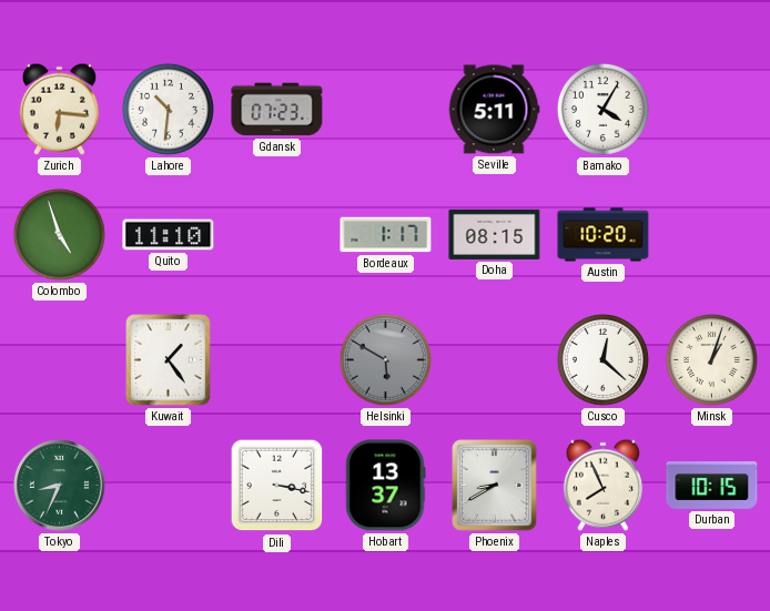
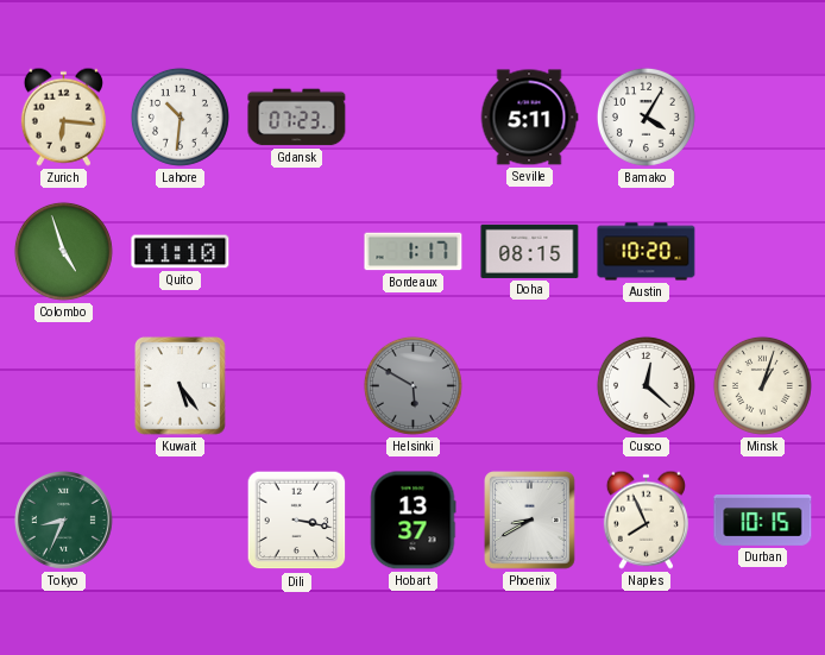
Kuwait: 1:24 -> 5:24 (181, 386)
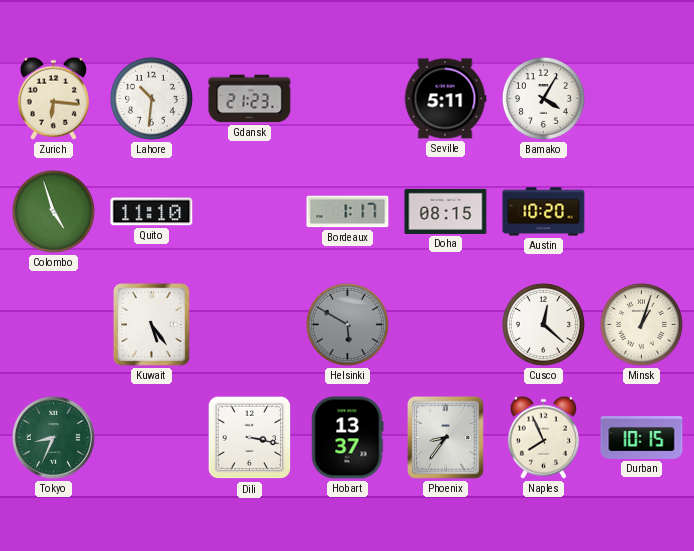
Gdansk: 07:23 -> 21:23 (250, 99)
Phoenix: 8:40 -> 8:36 (446, 438)
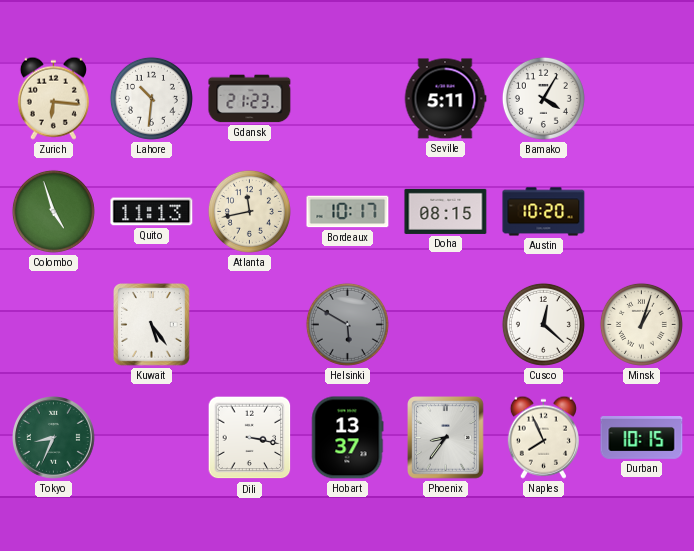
Quito: 11:10 -> 11:13 (152, 212)
Atlanta: none -> 11:43 (249, 211)
Bordeaux: 1:17 -> 10:17 (348, 212)
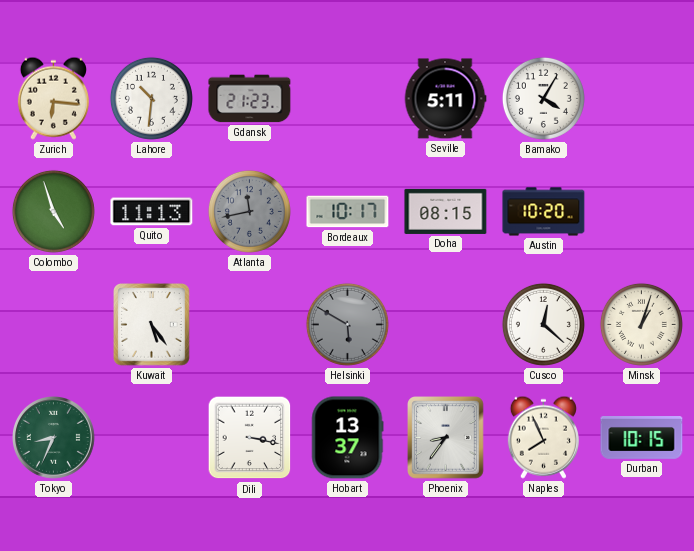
Atlanta dial: cream -> grey (249, 211)
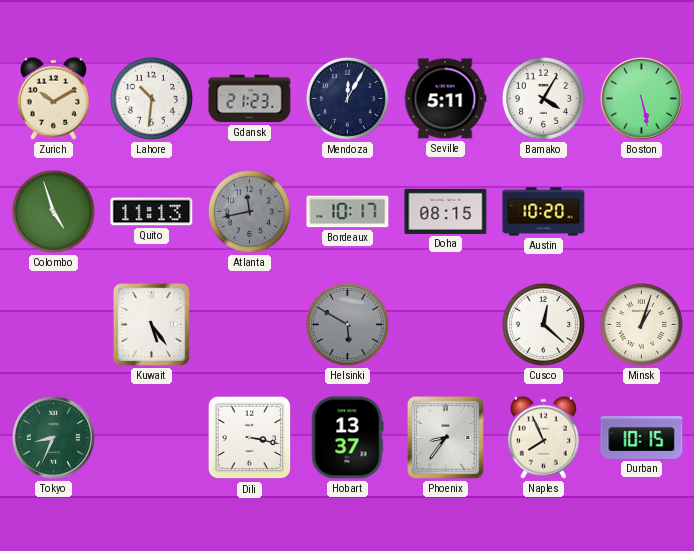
Zurich: 6:16 -> 10:10 (53, 98)
Mendoza: none -> 12:05 (347, 98)
Boston: none -> 5:28 (642, 99)
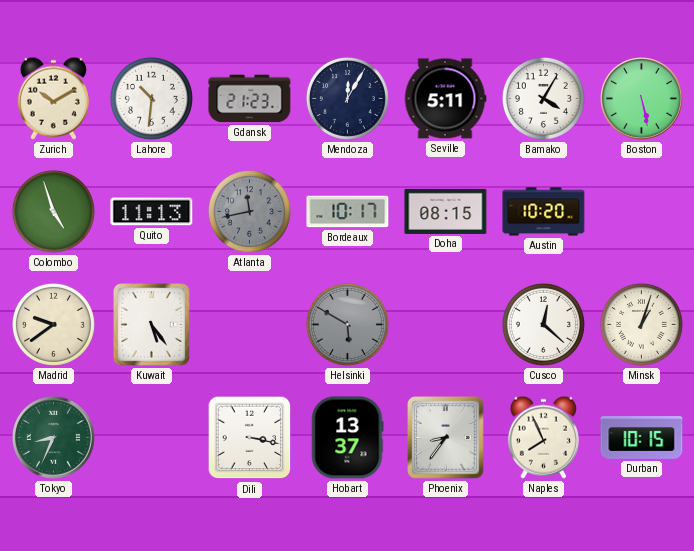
Madrid: none -> 9:39 (53, 324)
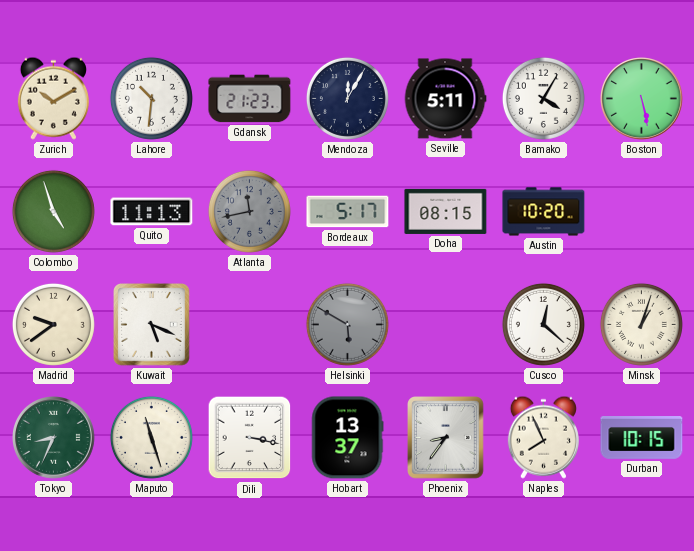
Bordeaux: 10:17 -> 5:17 (348, 212)
Kuwait: 5:24 -> 5:19 (152, 325)
Maputo: none -> 11:27 (151, 437)
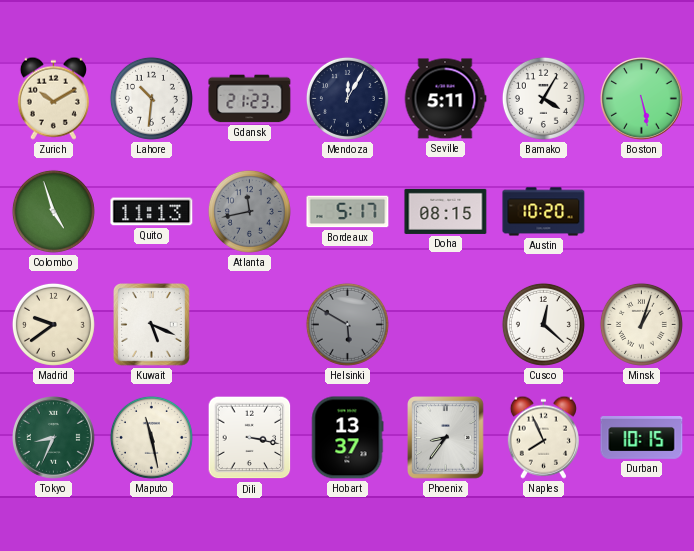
Maputo: 11:27 -> 11:28 (151, 437)
